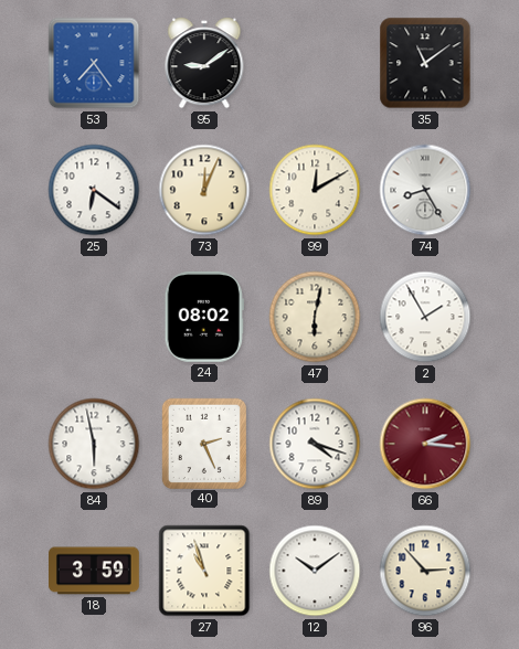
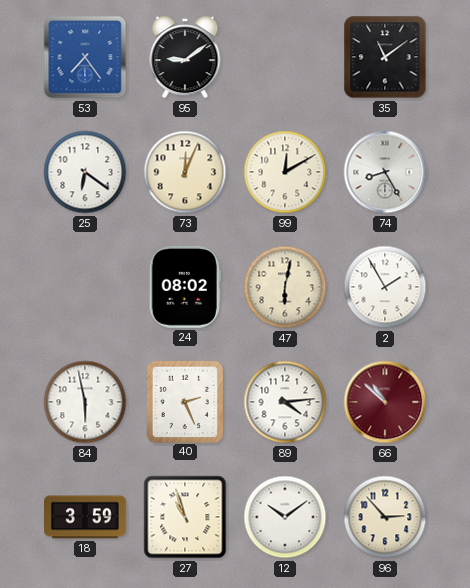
89: 4:18 -> 4:14 (285, 402)
66: 2:16 -> 10:52 (385, 402)
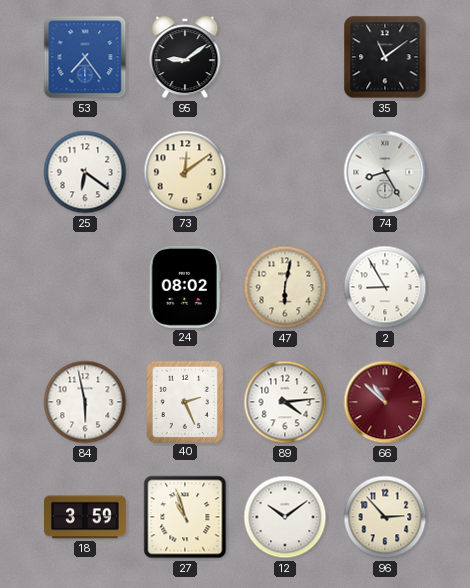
73: 12:04 -> 12:09 (185, 172)
99: 12:10 -> none (285, 172)
2: 1:55 -> 8:55 (385, 287)
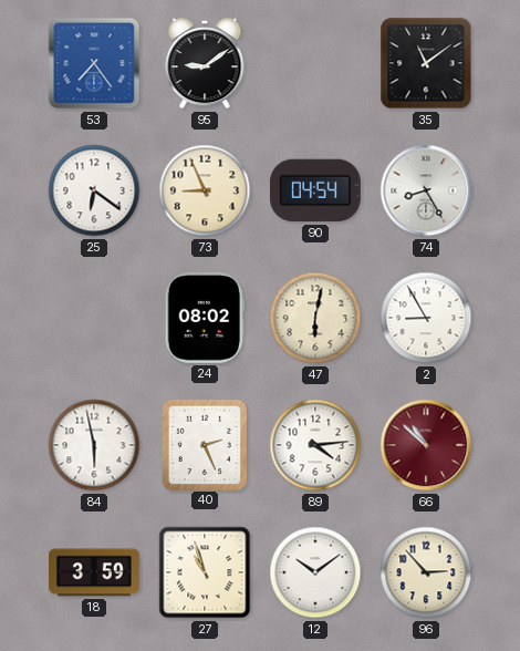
73: 12:09 -> 8:56 (205, 190)
90: none -> 04:54 (315, 190)
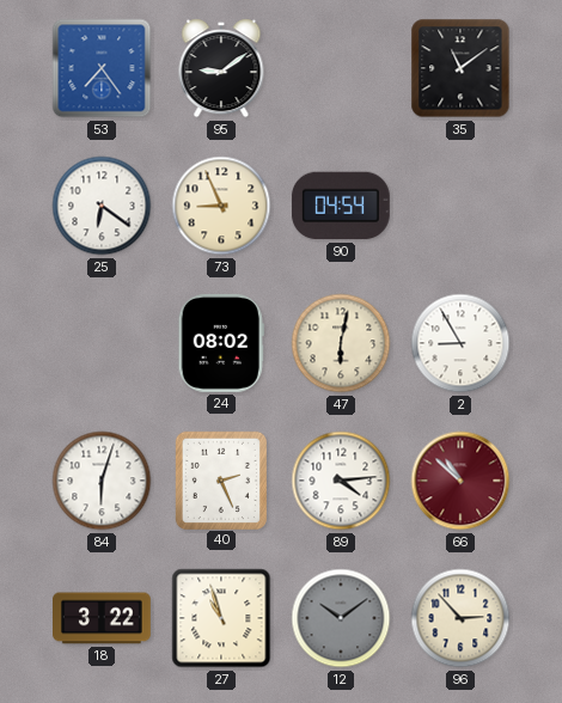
74: 8:25 -> none (426, 190)
84: 5:58 -> 6:03 (102, 481)
18: 3:59 -> 3:22 (103, 618)
12 dial: white -> grey (341, 618)
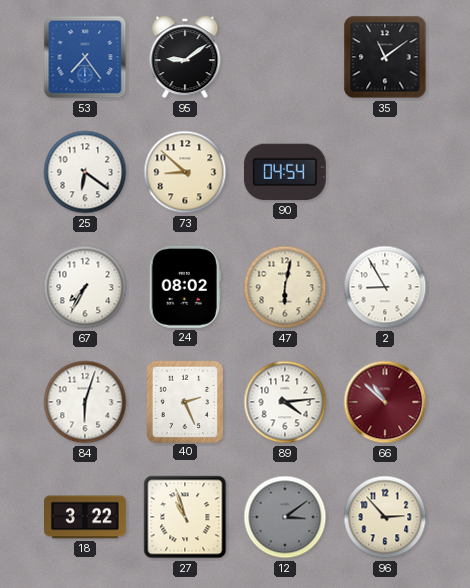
73: 8:56 -> 8:52 (185, 172)
67: none -> 7:35 (85, 287)
12: 10:09 -> 3:09 (285, 517)
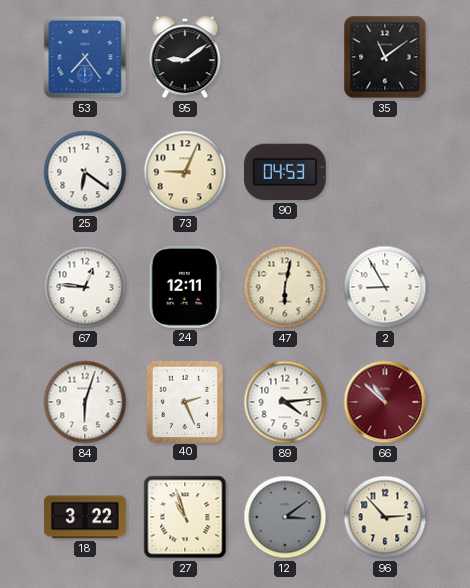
73: 8:52 -> 9:04 (185, 172)
90: 04:54 -> 04:53 (285, 172)
67: 7:35 -> 12:46 (85, 287)
24: 08:02 -> 12:11 (185, 287)
